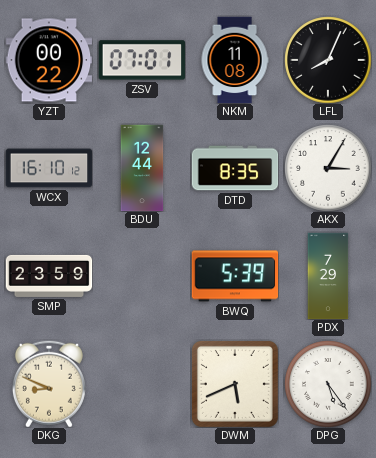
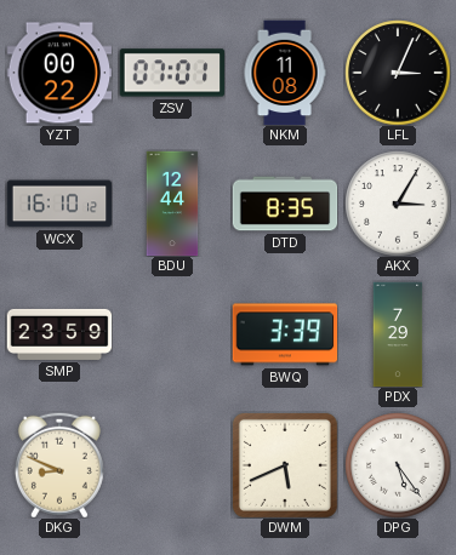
LFL: 8:04 -> 3:04 (398, 73)
BWQ: 5:39 -> 3:39 (285, 334)
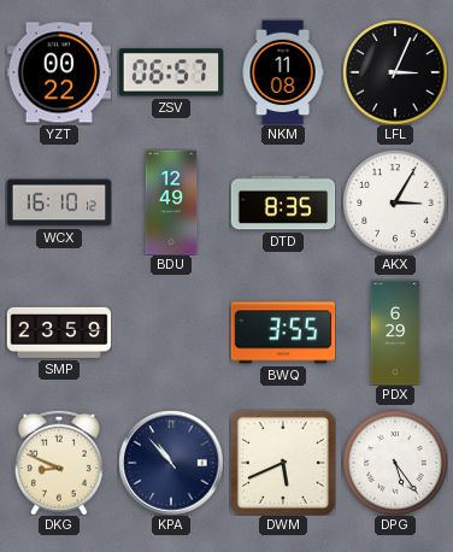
ZSV: 07:01 -> 06:57 (171, 72)
BDU: 12:44 -> 12:49 (171, 202)
BWQ: 3:39 -> 3:55 (283, 333)
PDX: 7:29 -> 6:29 (395, 333)
KPA: none -> 10:53 (171, 463)
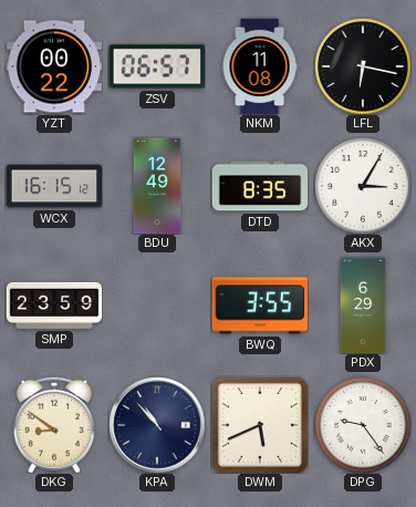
LFL: 3:04 -> 6:17 (363, 66)
WCX: 16:10 -> 16:15 (54, 186)
DKG: 8:49 -> 8:51 (54, 425)
DPG: 5:24 -> 9:24 (363, 425)
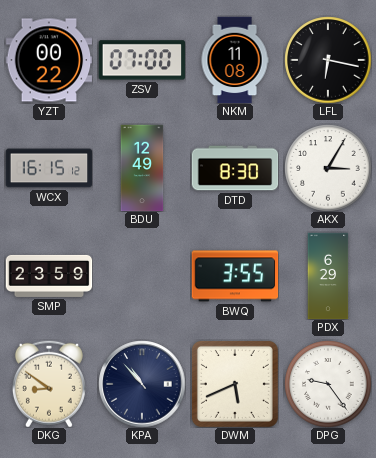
ZSV: 06:57 -> 07:00 (142, 60)
DTD: 8:35 -> 8:30 (235, 168)
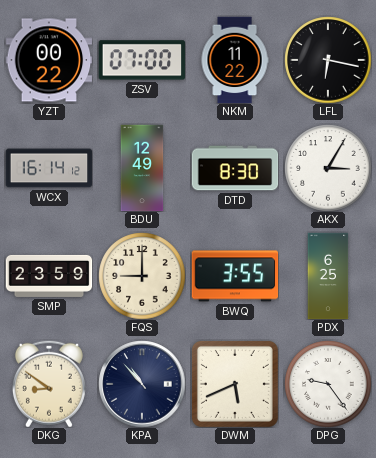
NKM: 11:08 -> 11:22 (235, 60)
WCX: 16:15 -> 16:14 (49, 168)
FQS: none -> 9:00 (142, 276)
PDX: 6:29 -> 6:25 (328, 276)
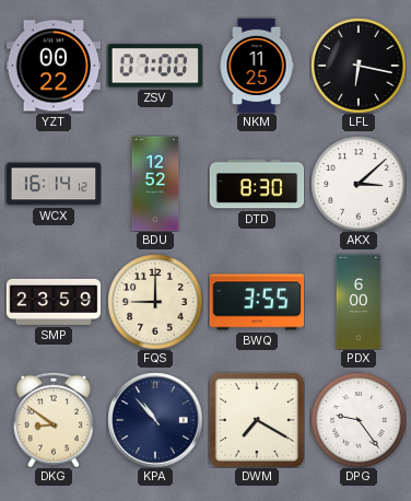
NKM: 11:22 -> 11:25 (257, 66)
BDU: 12:49 -> 12:52 (155, 184)
AKX: 3:05 -> 3:08 (359, 184)
PDX: 6:25 -> 6:00 (359, 302)
DWM: 5:41 -> 7:20 (257, 420)
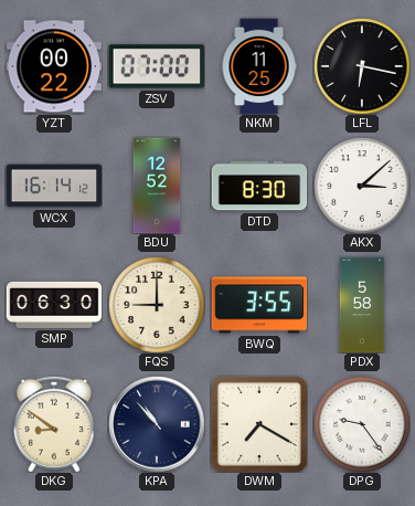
SMP: 23:59 -> 06:30 (54, 305)
PDX: 6:00 -> 5:58 (362, 305)
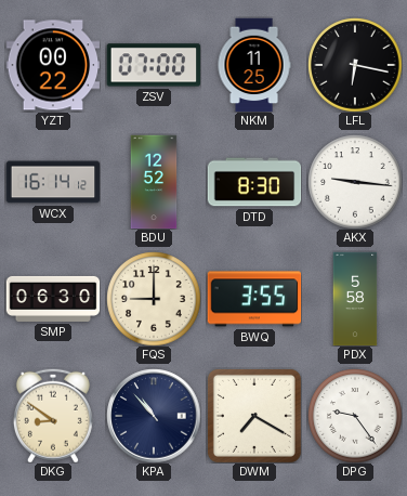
AKX: 3:08 -> 9:16 (355, 182)
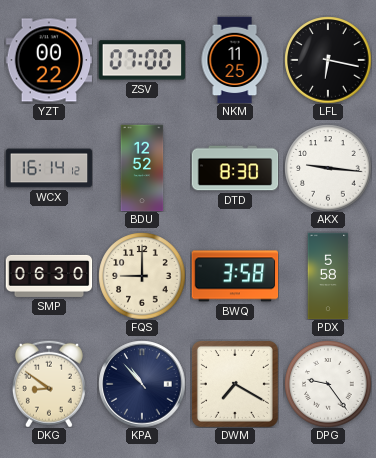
BWQ: 3:55 -> 3:58 (235, 276)
